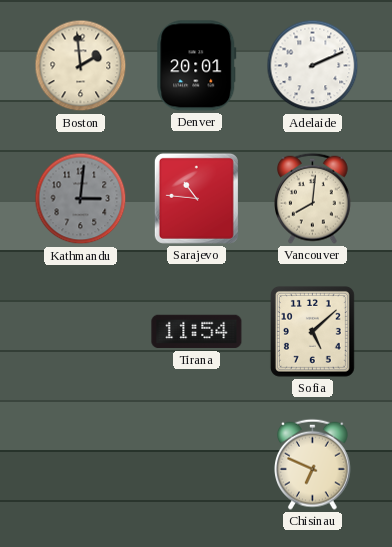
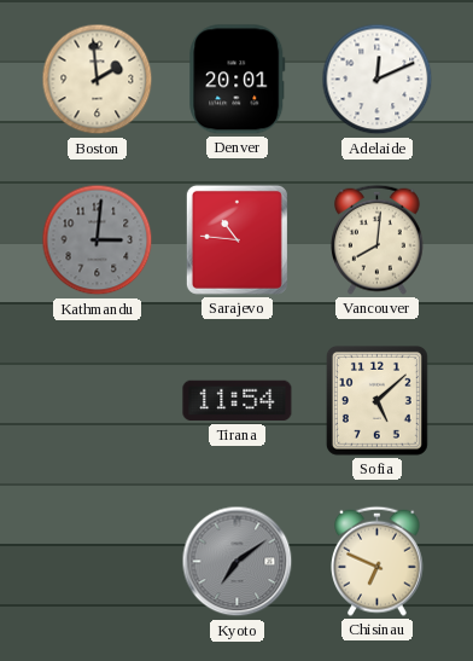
Adelaide: 2:11 -> 12:11 (378, 80)
Kyoto: none -> 7:09 (238, 562)
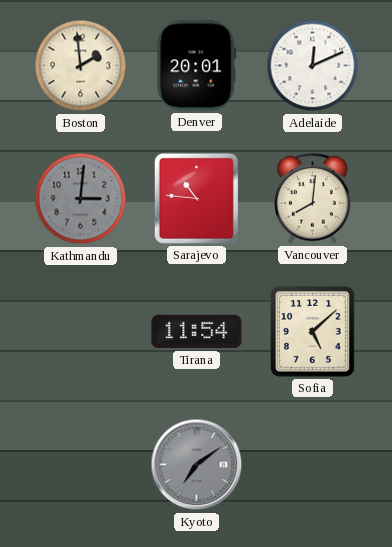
Chisinau: 6:49 -> none (378, 561)
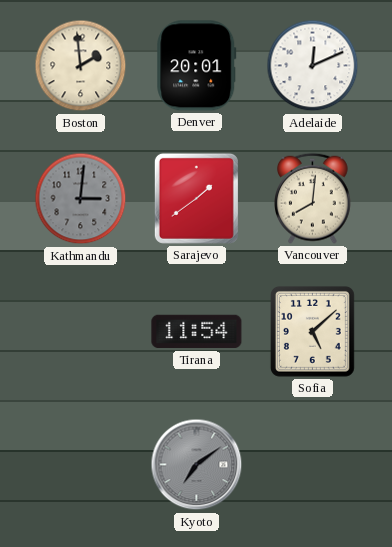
Sarajevo: 10:46 -> 1:39 (196, 198)
